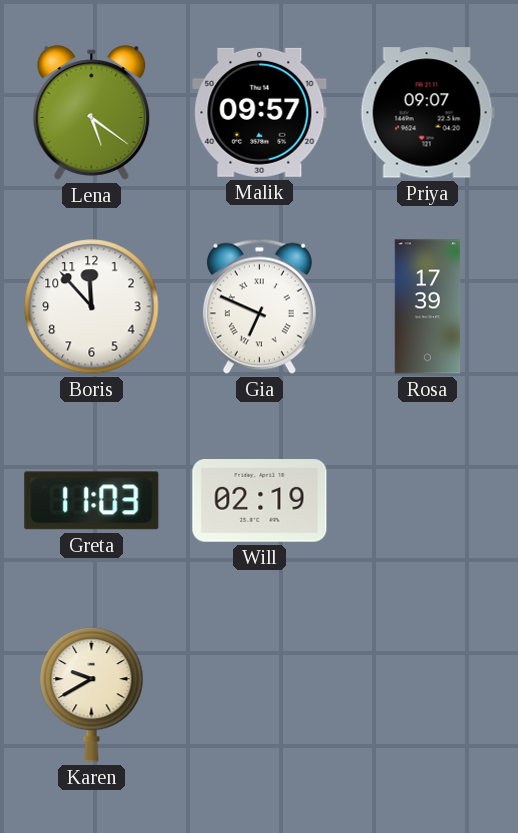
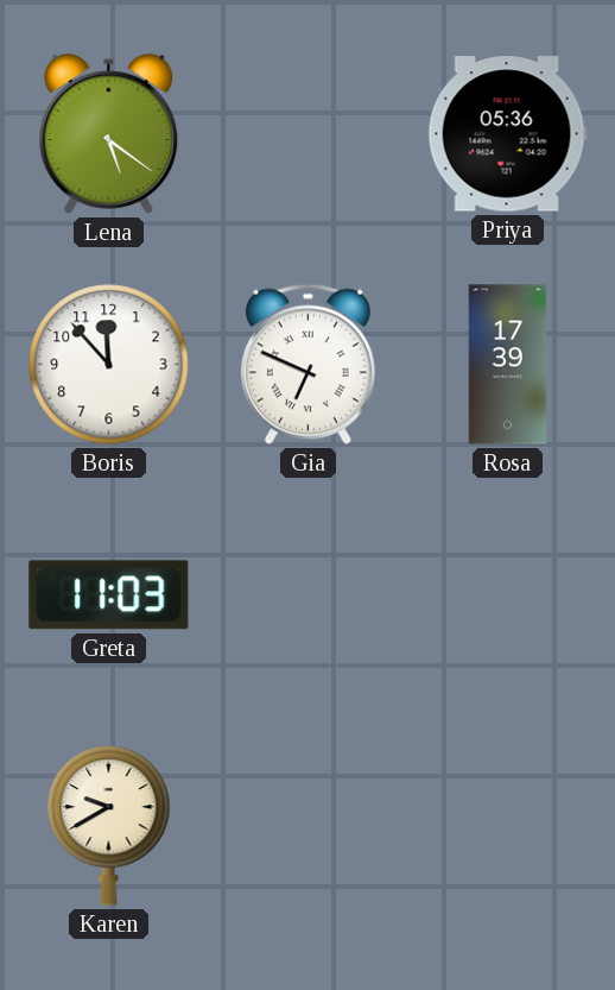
Malik: 09:57 -> none (260, 112)
Priya: 09:07 -> 05:36 (507, 134)
Will: 02:19 -> none (260, 501)
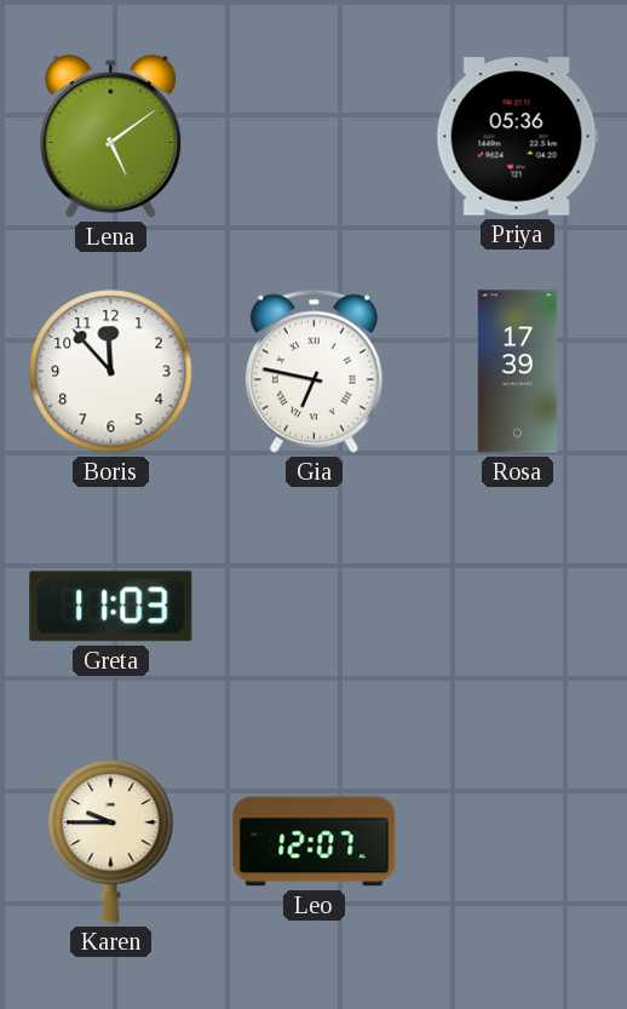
Lena: 5:21 -> 5:09 (111, 137)
Gia: 6:49 -> 6:47 (313, 371)
Karen: 9:40 -> 9:45 (111, 842)
Leo: none -> 12:07 (315, 842)
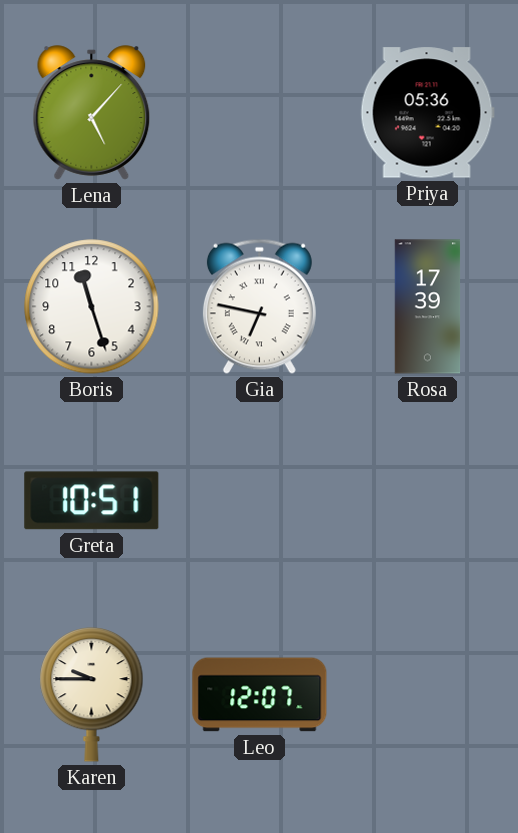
Lena: 5:09 -> 5:07 (92, 113)
Boris: 11:53 -> 11:27 (92, 307)
Greta: 11:03 -> 10:51 (92, 501)
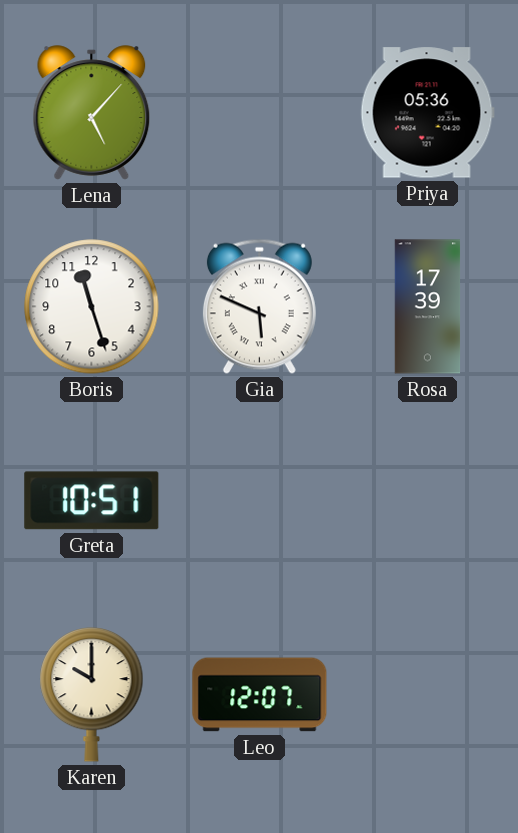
Gia: 6:47 -> 5:49 (259, 306)
Karen: 9:45 -> 10:00 (92, 695)
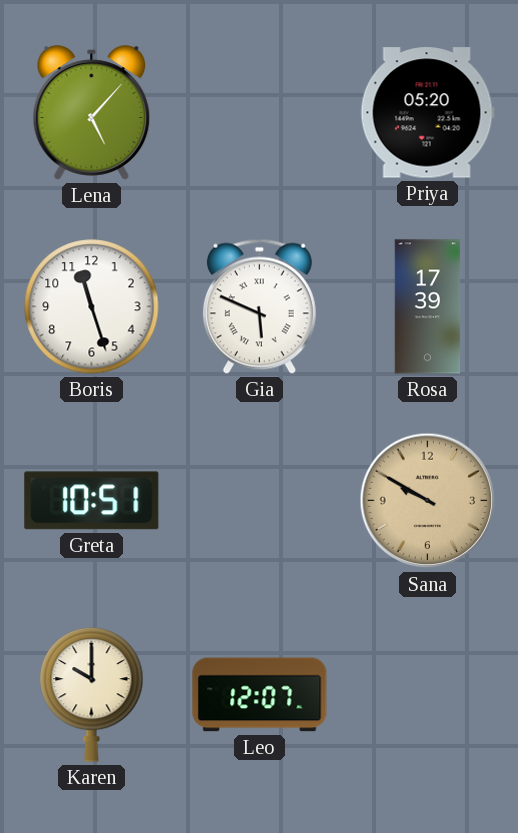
Priya: 05:36 -> 05:20 (427, 113)
Sana: none -> 9:50 (428, 501)
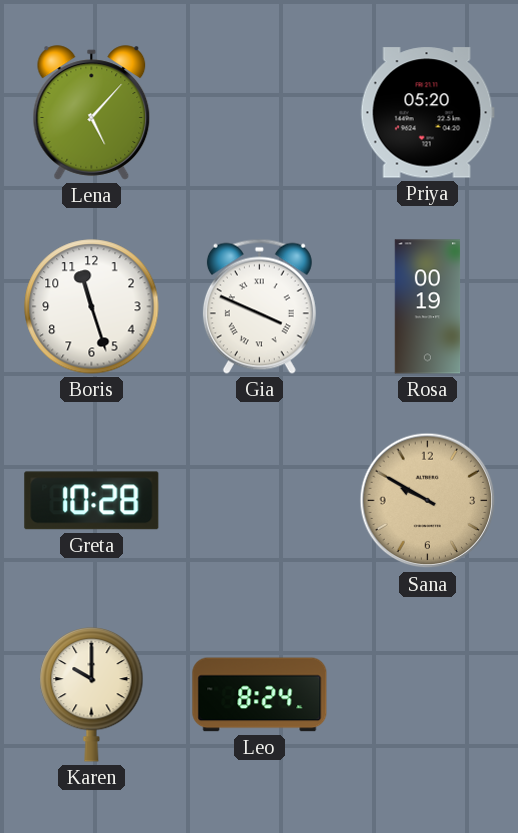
Gia: 5:49 -> 3:49 (259, 306)
Rosa: 17:39 -> 00:19 (428, 307)
Greta: 10:51 -> 10:28 (92, 501)
Leo: 12:07 -> 8:24 (260, 695)
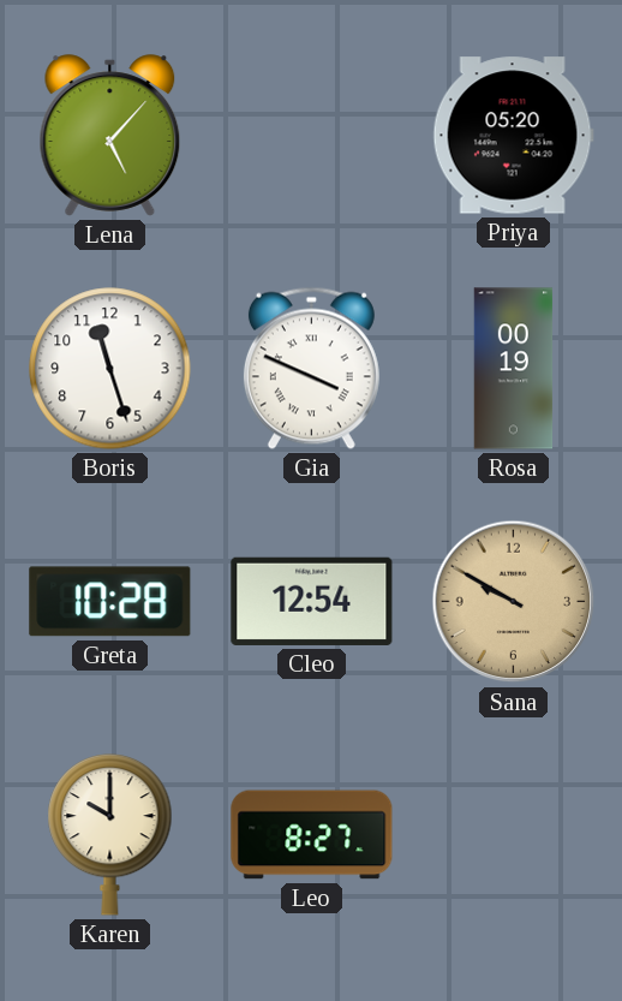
Cleo: none -> 12:54 (312, 601)
Leo: 8:24 -> 8:27 (312, 835)
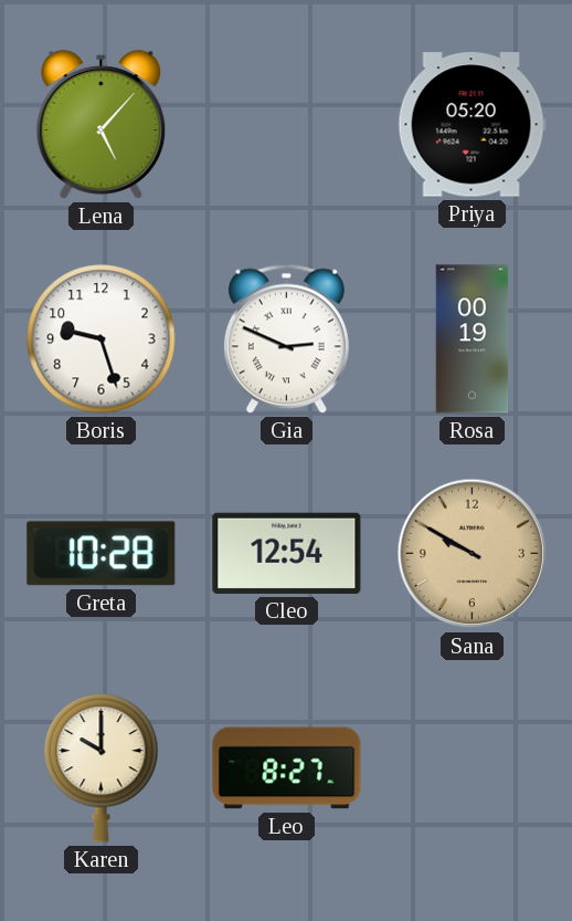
Boris: 11:27 -> 9:27 (102, 339)
Gia: 3:49 -> 2:49 (286, 338)
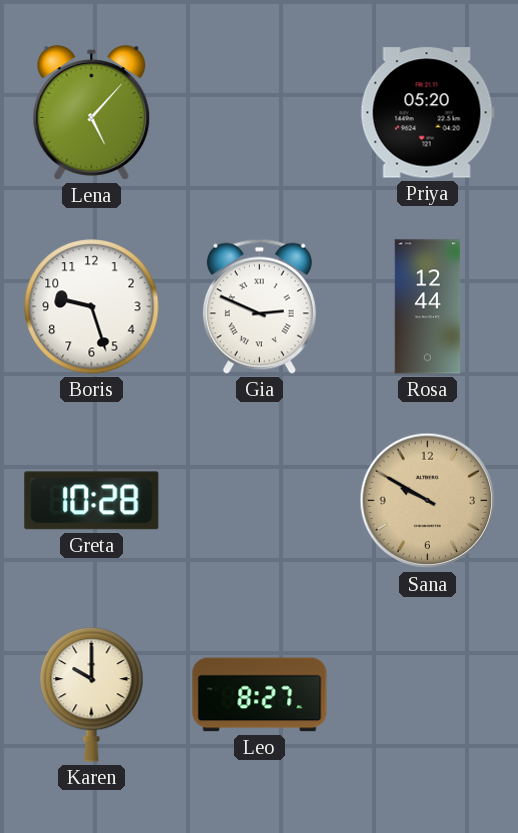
Rosa: 00:19 -> 12:44 (428, 307)
Cleo: 12:54 -> none (287, 553)
